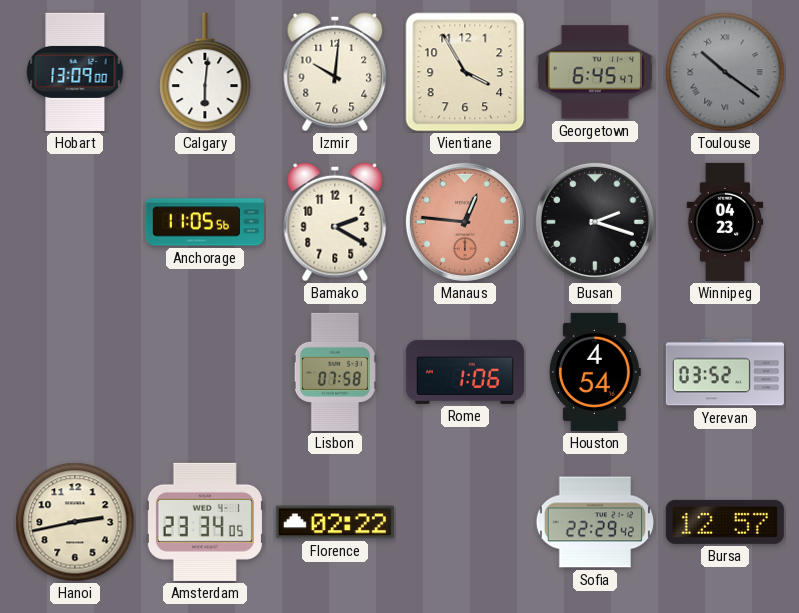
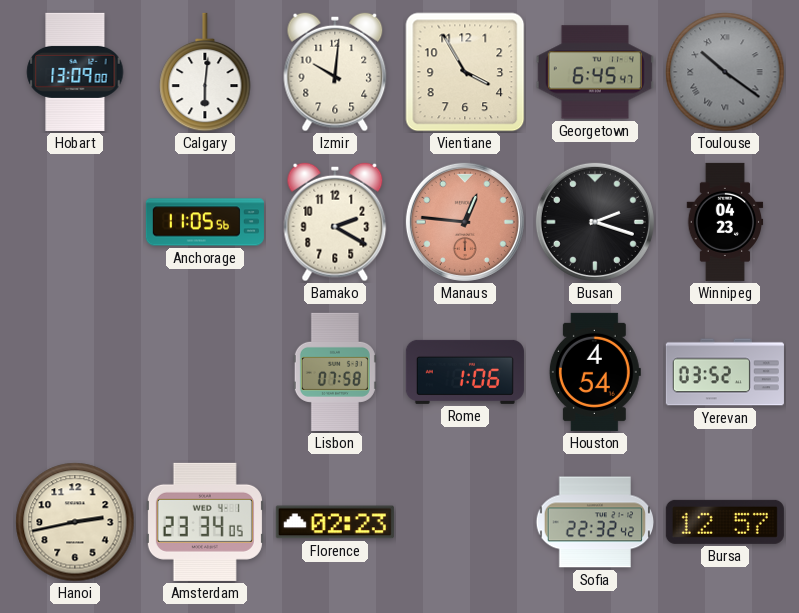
Florence: 02:22 -> 02:23 (335, 522)
Sofia: 22:29 -> 22:32 (594, 522)
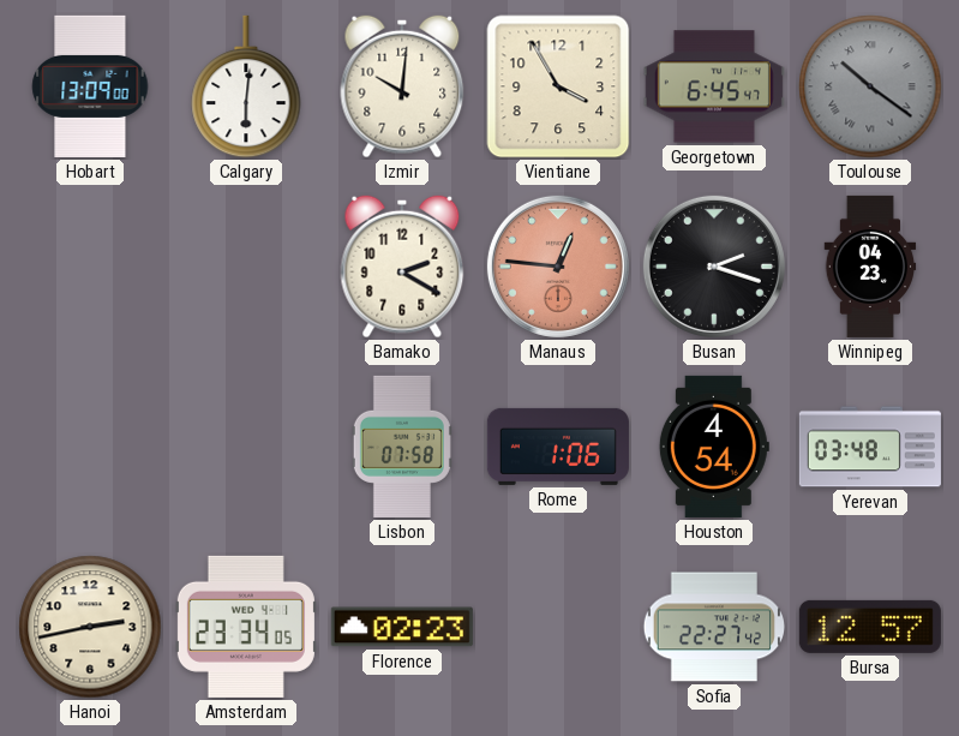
Anchorage: 11:05 -> none (205, 222)
Yerevan: 03:52 -> 03:48 (870, 447)
Sofia: 22:32 -> 22:27 (713, 627)
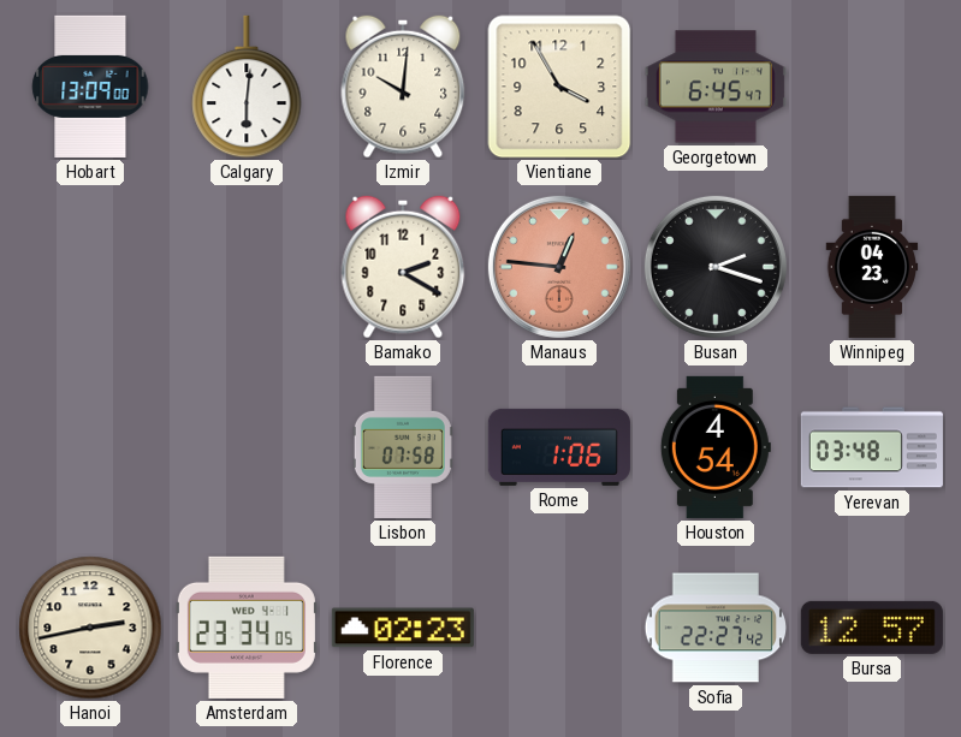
Toulouse: 10:21 -> none (870, 86)
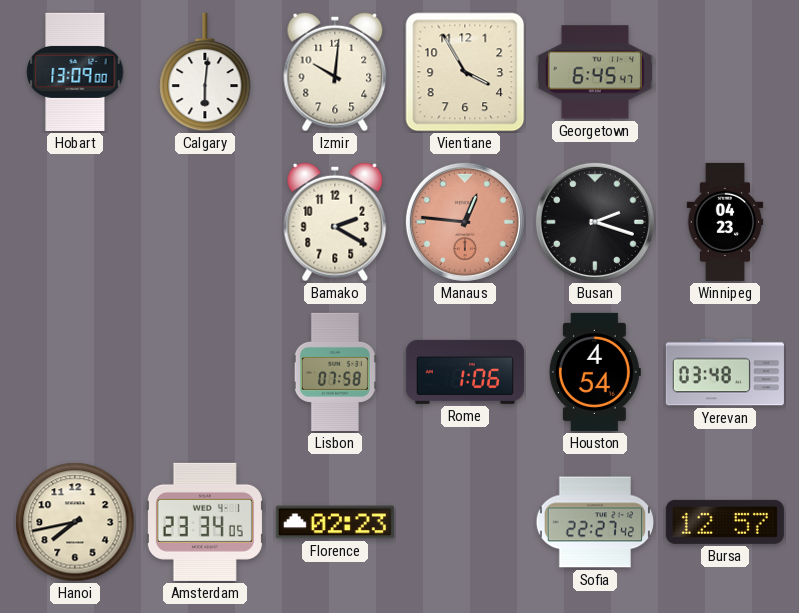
Hanoi: 2:43 -> 7:43 (75, 522)
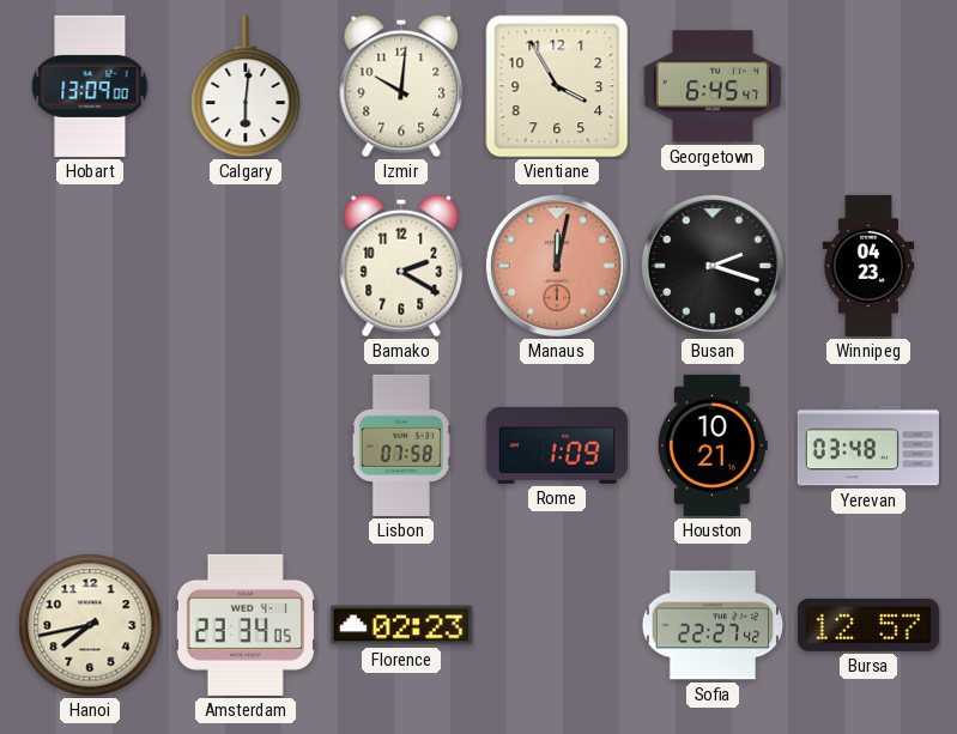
Manaus: 12:46 -> 12:02 (557, 266)
Rome: 1:06 -> 1:09 (557, 445)
Houston: 4:54 -> 10:21 (713, 445)
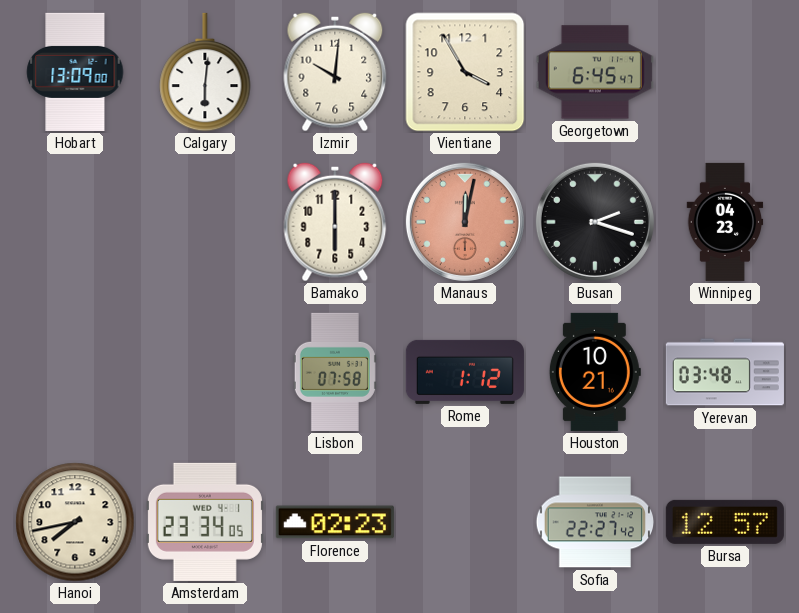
Bamako: 2:20 -> 6:00 (335, 222)
Rome: 1:09 -> 1:12 (465, 372)
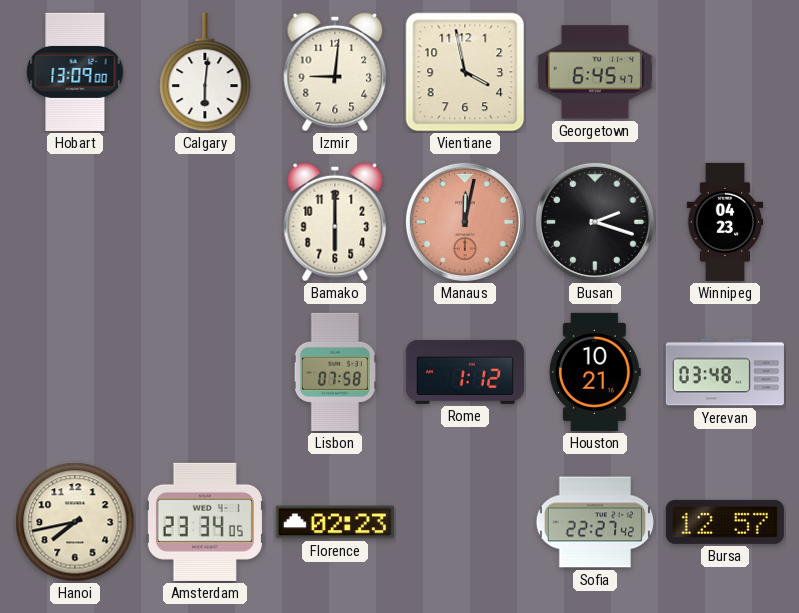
Izmir: 10:01 -> 9:01 (335, 72)
Vientiane: 3:55 -> 3:58 (465, 72)
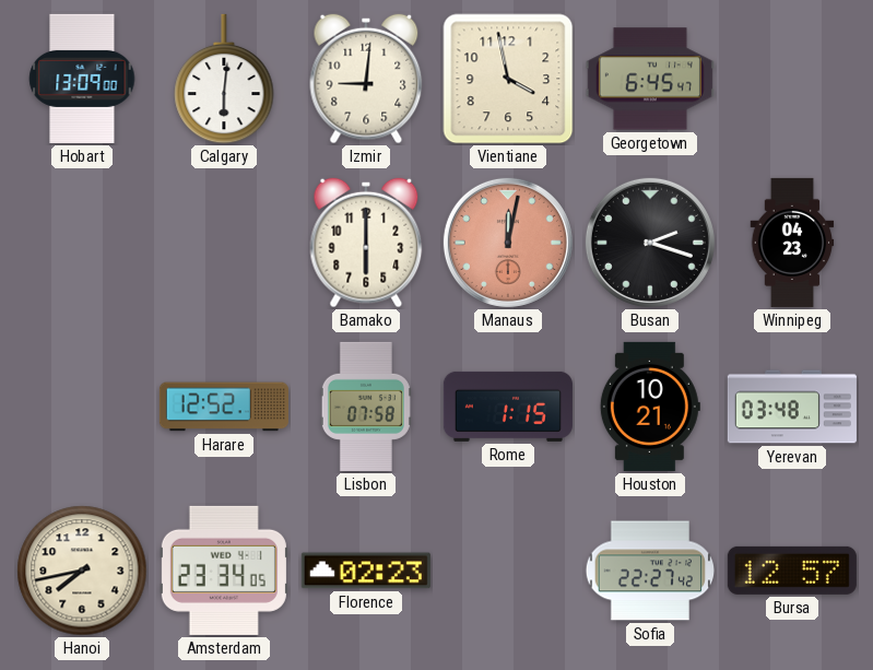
Harare: none -> 12:52 (224, 407)
Rome: 1:12 -> 1:15 (508, 407)
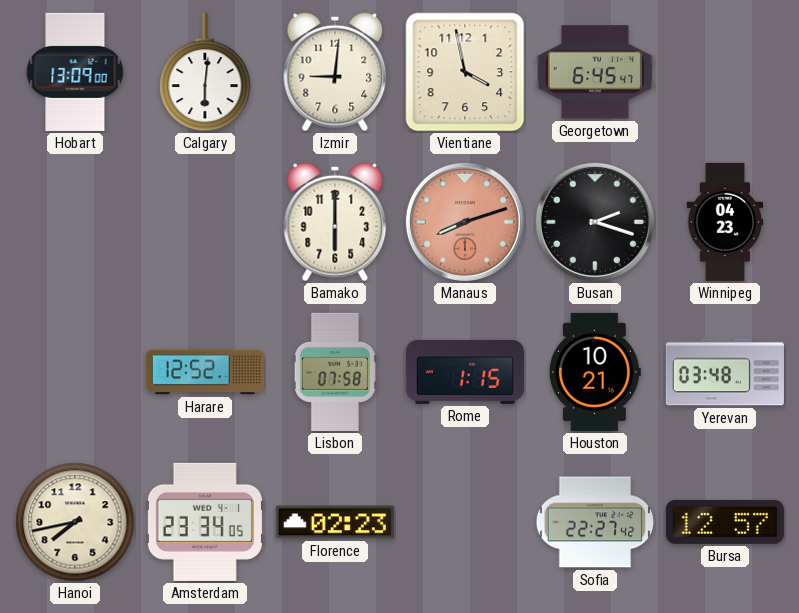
Manaus: 12:02 -> 8:12 (465, 222)
